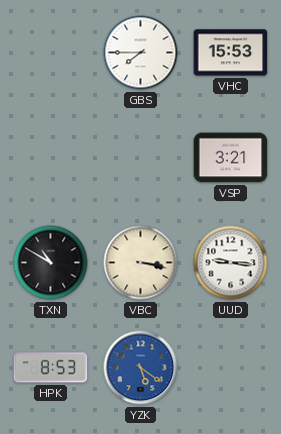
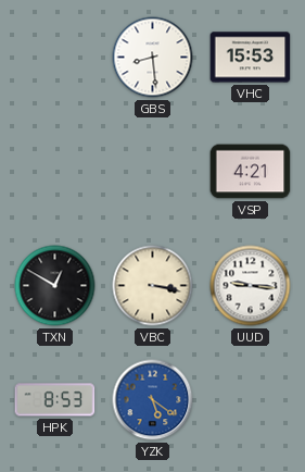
GBS: 7:45 -> 8:29 (153, 58)
VSP: 3:21 -> 4:21 (251, 172)
TXN: 10:50 -> 12:50 (55, 286)
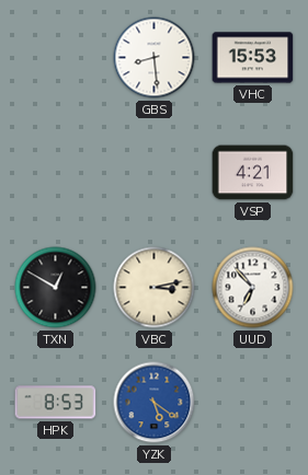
VBC: 3:17 -> 3:13 (155, 288)
UUD: 9:16 -> 6:53 (253, 288)
